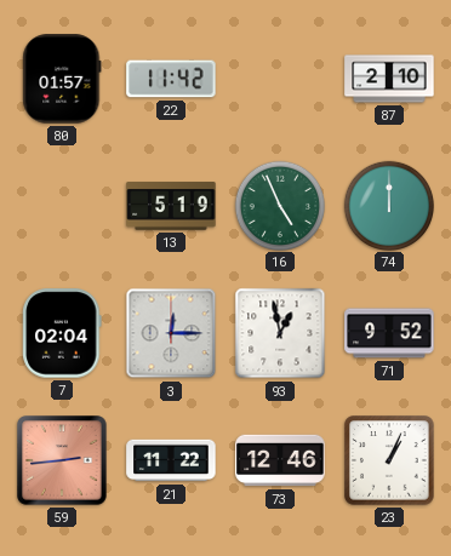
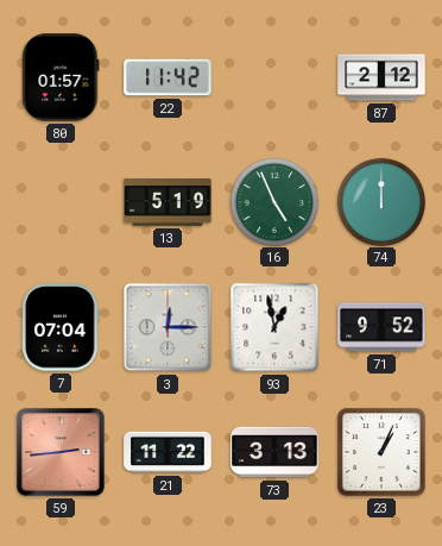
87: 2:10 -> 2:12 (381, 77)
7: 02:04 -> 07:04 (61, 327)
73: 12:46 -> 3:13 (274, 452)
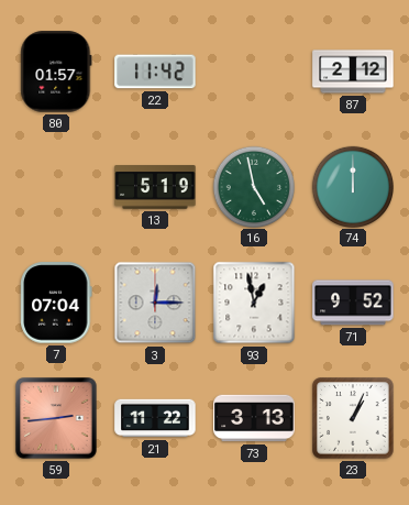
16: 4:56 -> 4:58 (253, 186)
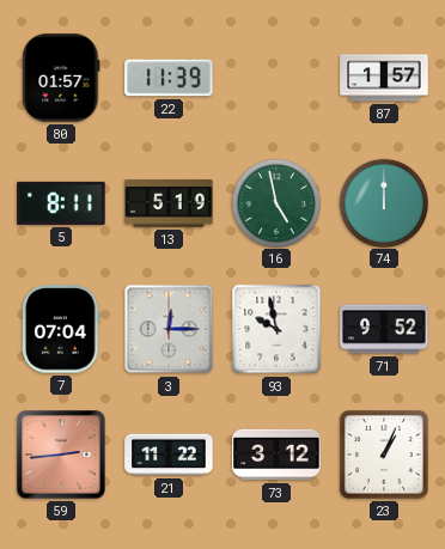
22: 11:42 -> 11:39 (169, 78)
87: 2:12 -> 1:57 (384, 78)
5: none -> 8:11 (61, 203)
93: 12:58 -> 9:58 (276, 329)
73: 3:13 -> 3:12 (276, 455)
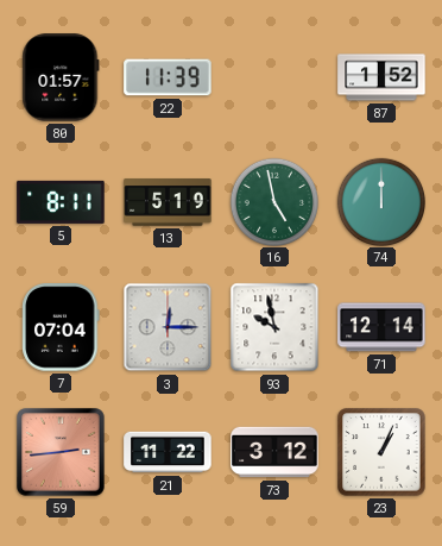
87: 1:57 -> 1:52 (381, 77)
71: 9:52 -> 12:14 (381, 327)
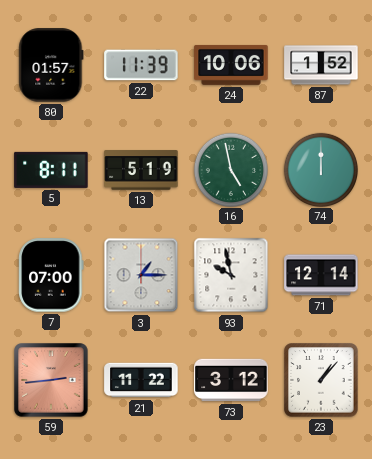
24: none -> 10:06 (231, 65)
7: 07:04 -> 07:00 (51, 275)
3: 12:15 -> 1:15 (141, 275)
23: 1:04 -> 1:07 (321, 380)
